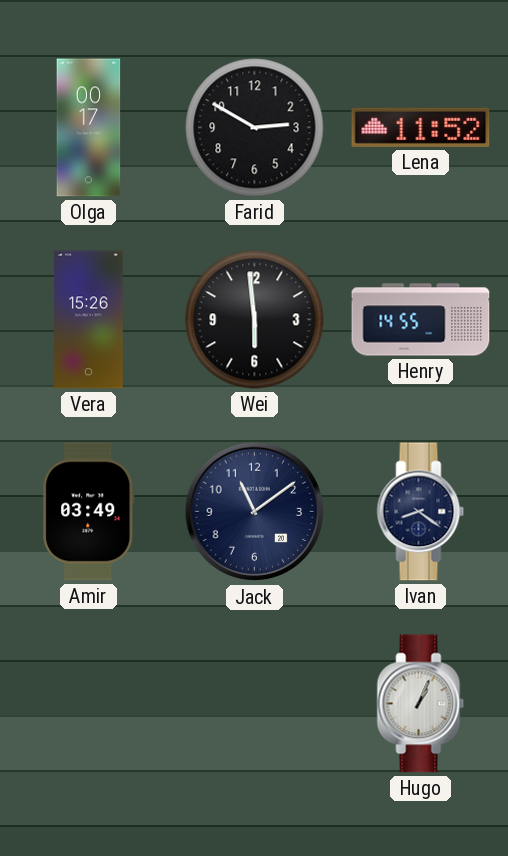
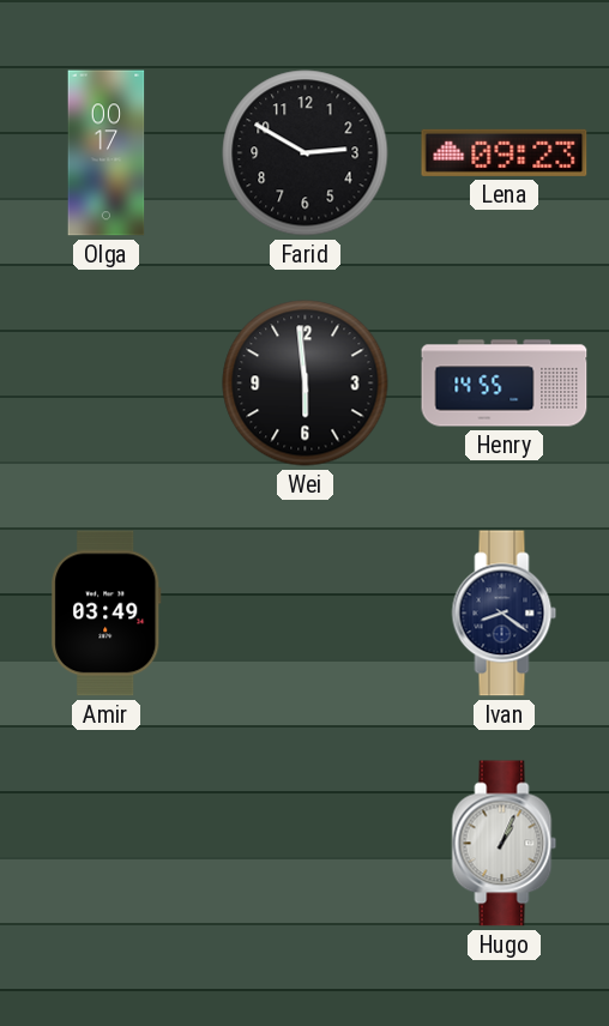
Lena: 11:52 -> 09:23 (505, 152)
Vera: 15:26 -> none (89, 320)
Jack: 11:09 -> none (255, 512)
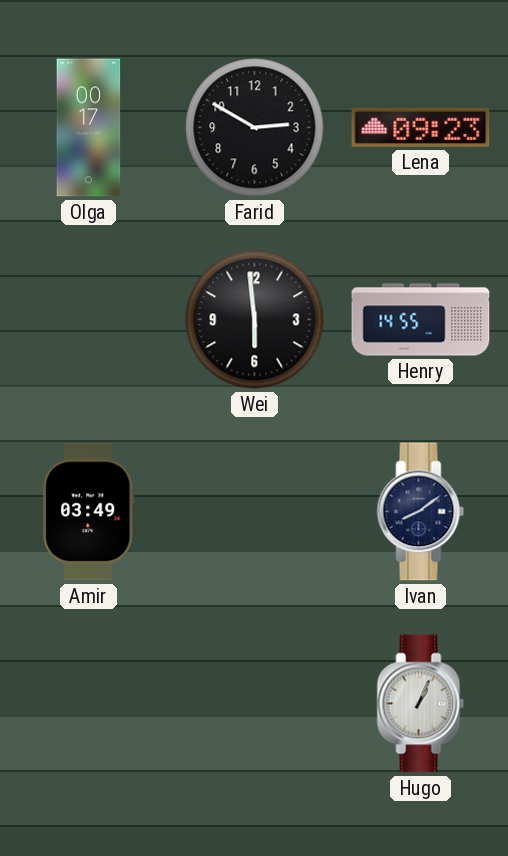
Ivan: 8:21 -> 8:09 (421, 512)
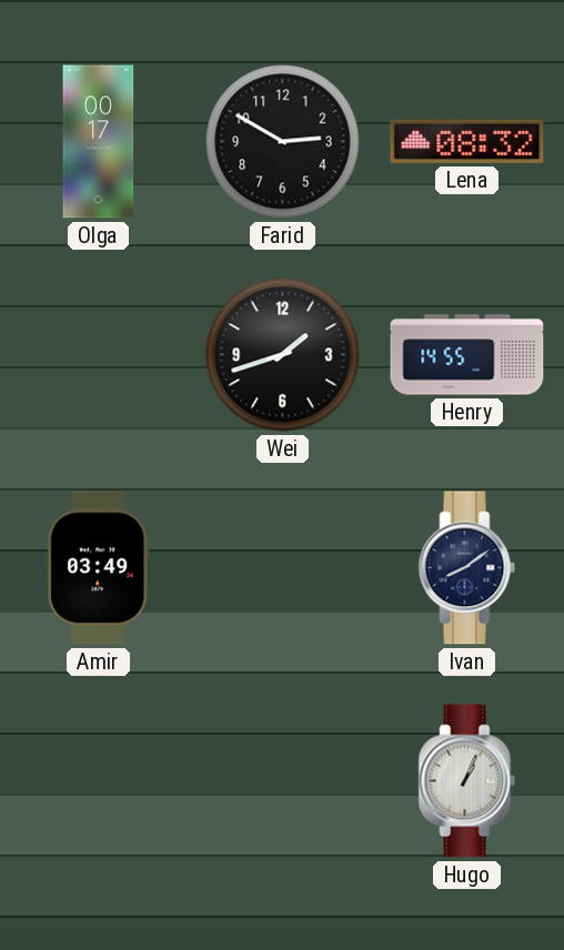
Lena: 09:23 -> 08:32 (467, 141)
Wei: 5:59 -> 1:42 (283, 355)
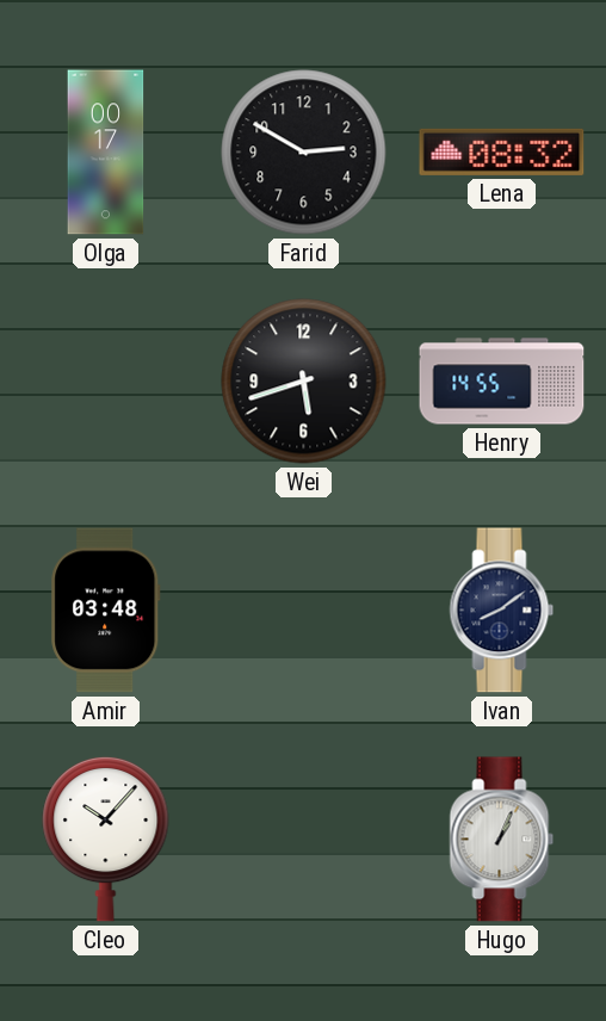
Wei: 1:42 -> 5:42 (304, 382)
Amir: 03:49 -> 03:48 (106, 611)
Cleo: none -> 10:07 (106, 839)
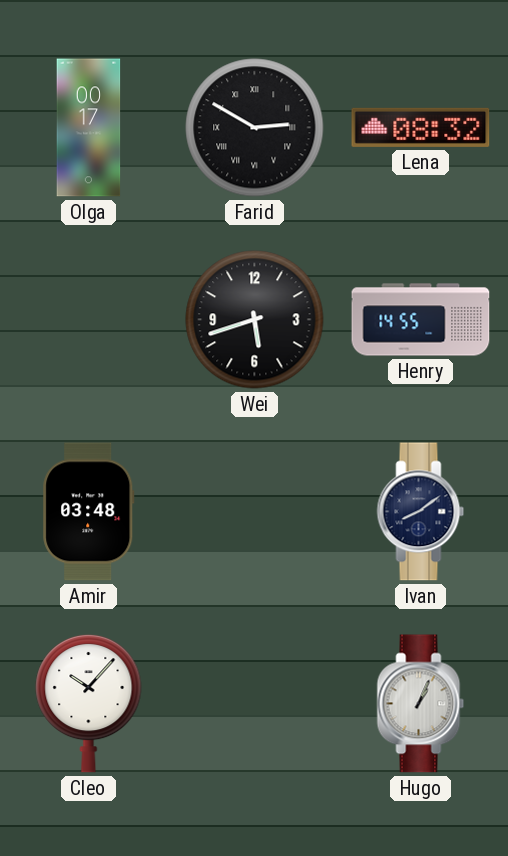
Farid numerals: Arabic -> Roman (255, 128)
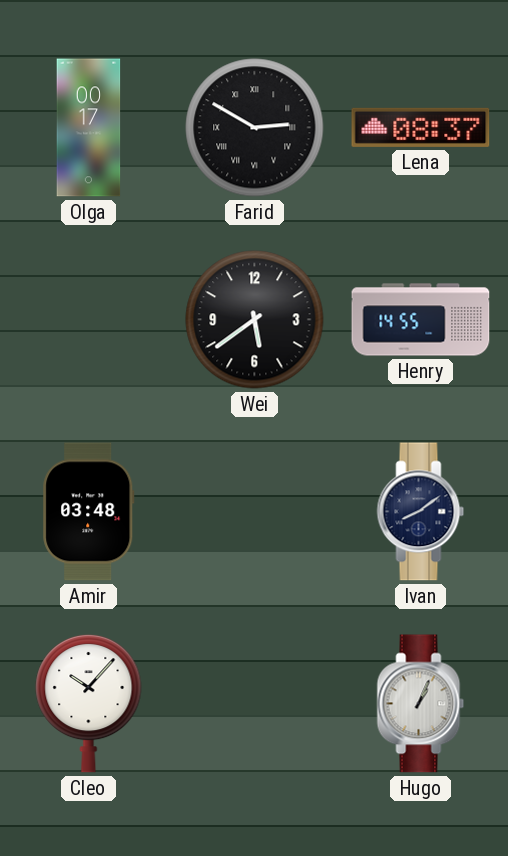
Lena: 08:32 -> 08:37 (421, 127)
Wei: 5:42 -> 5:39 (255, 320)
